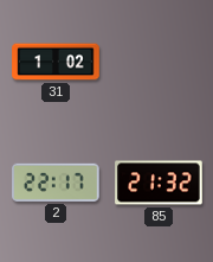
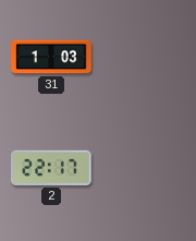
31: 1:02 -> 1:03 (51, 57)
85: 21:32 -> none (159, 183)
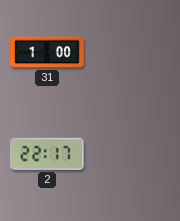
31: 1:03 -> 1:00 (47, 52)
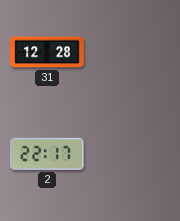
31: 1:00 -> 12:28 (47, 52)
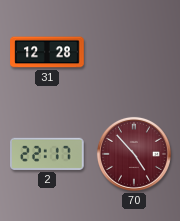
70: none -> 4:53 (134, 154)
